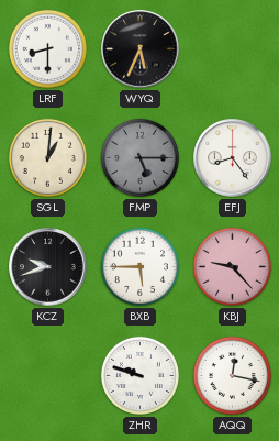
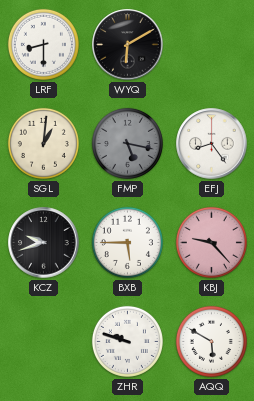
WYQ: 5:34 -> 6:10 (128, 45)
FMP: 5:15 -> 5:17 (127, 143)
AQQ: 12:17 -> 5:50 (211, 341)
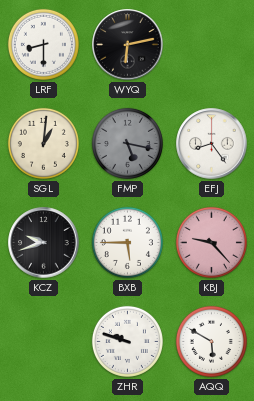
WYQ: 6:10 -> 6:13 (128, 45)
